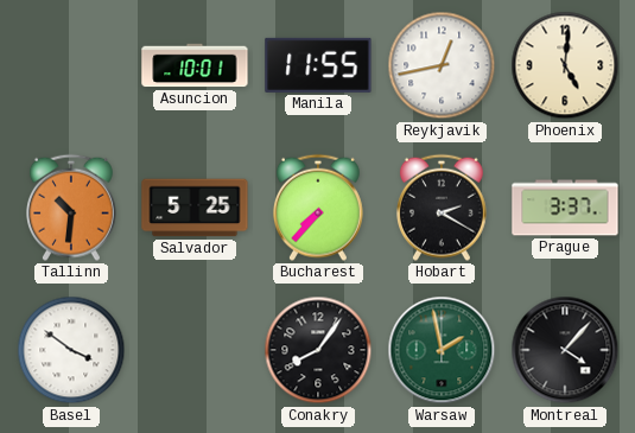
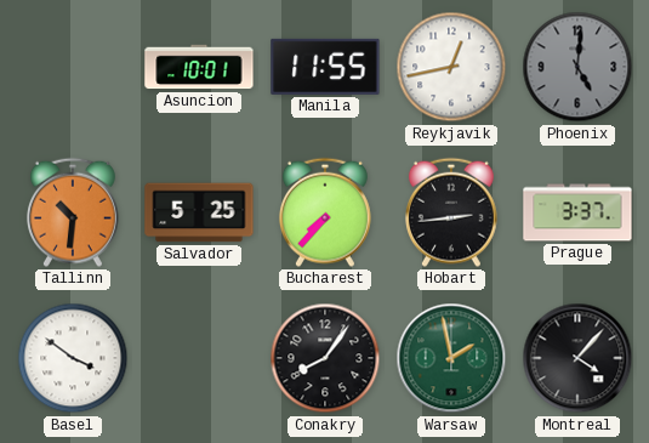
Phoenix dial: cream -> grey (577, 67)
Hobart: 2:20 -> 2:44 (451, 212)
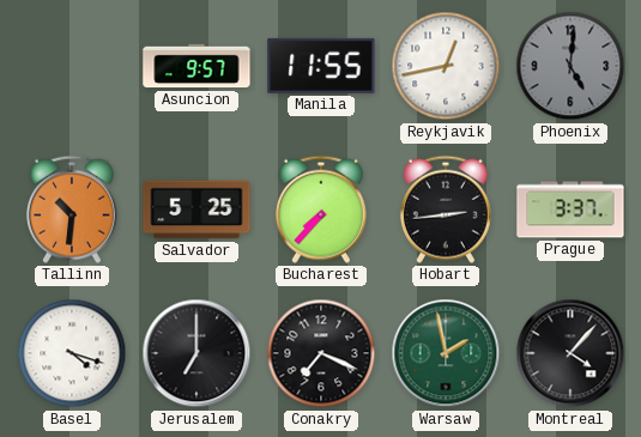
Asuncion: 10:01 -> 9:57 (196, 66)
Basel: 3:51 -> 4:18 (72, 353)
Jerusalem: none -> 7:00 (196, 353)
Conakry: 8:06 -> 7:19 (321, 353)
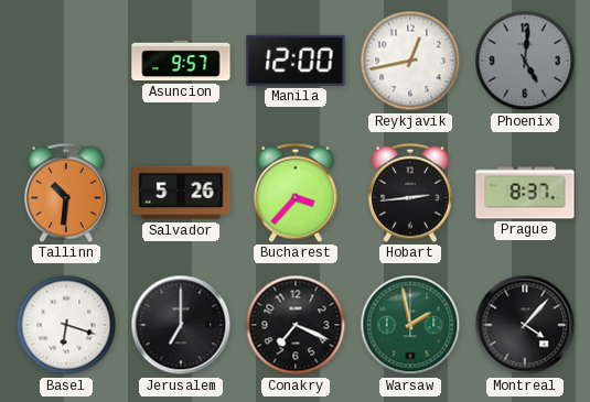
Manila: 11:55 -> 12:00 (296, 61)
Salvador: 5:25 -> 5:26 (181, 193)
Bucharest: 7:37 -> 3:37 (296, 193)
Prague: 3:37 -> 8:37 (525, 193)
Basel: 4:18 -> 6:18 (66, 325)
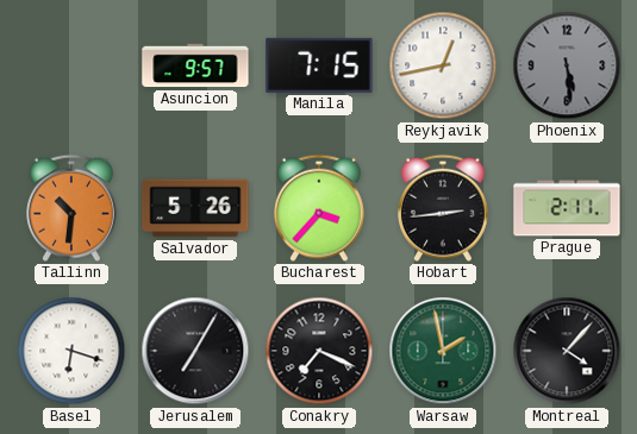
Manila: 12:00 -> 7:15 (319, 65)
Phoenix: 5:01 -> 5:29 (567, 65)
Prague: 8:37 -> 2:11 (567, 208)
Jerusalem: 7:00 -> 7:05 (195, 351)
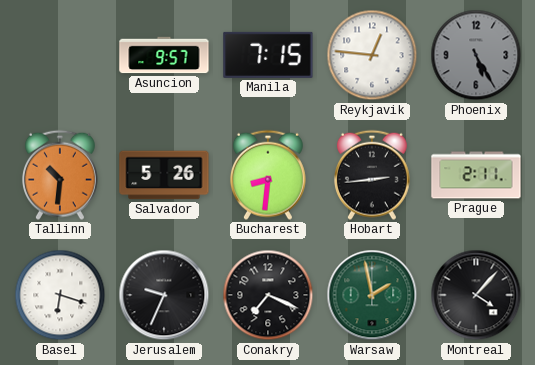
Reykjavik: 12:43 -> 12:46 (372, 55)
Phoenix: 5:29 -> 5:25 (476, 55)
Bucharest: 3:37 -> 8:31 (268, 175)
Jerusalem: 7:05 -> 9:34 (164, 295)
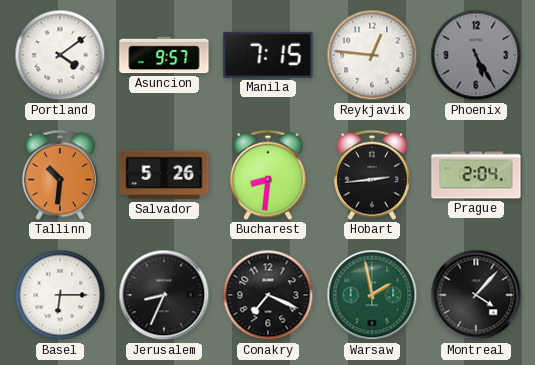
Portland: none -> 4:09 (60, 55)
Prague: 2:11 -> 2:04 (476, 175)
Basel: 6:18 -> 6:15 (60, 295)
Jerusalem: 9:34 -> 8:34 (164, 295)
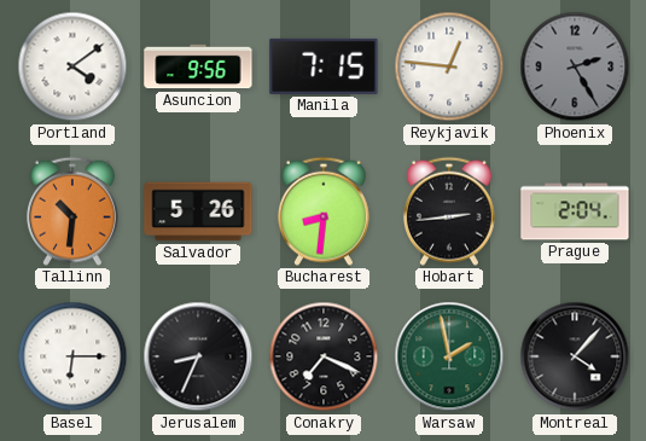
Asuncion: 9:57 -> 9:56 (198, 66)
Phoenix: 5:25 -> 2:25 (575, 66)
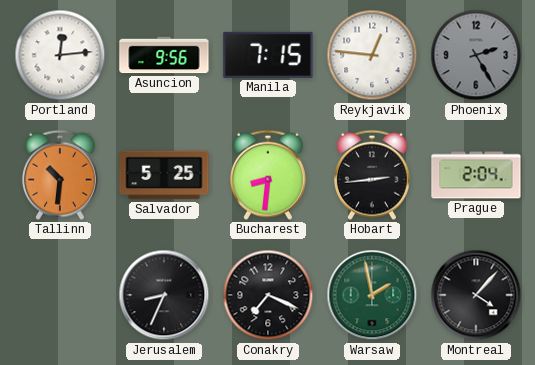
Portland: 4:09 -> 12:14 (60, 55)
Salvador: 5:26 -> 5:25 (164, 175)
Basel: 6:15 -> none (72, 356)
